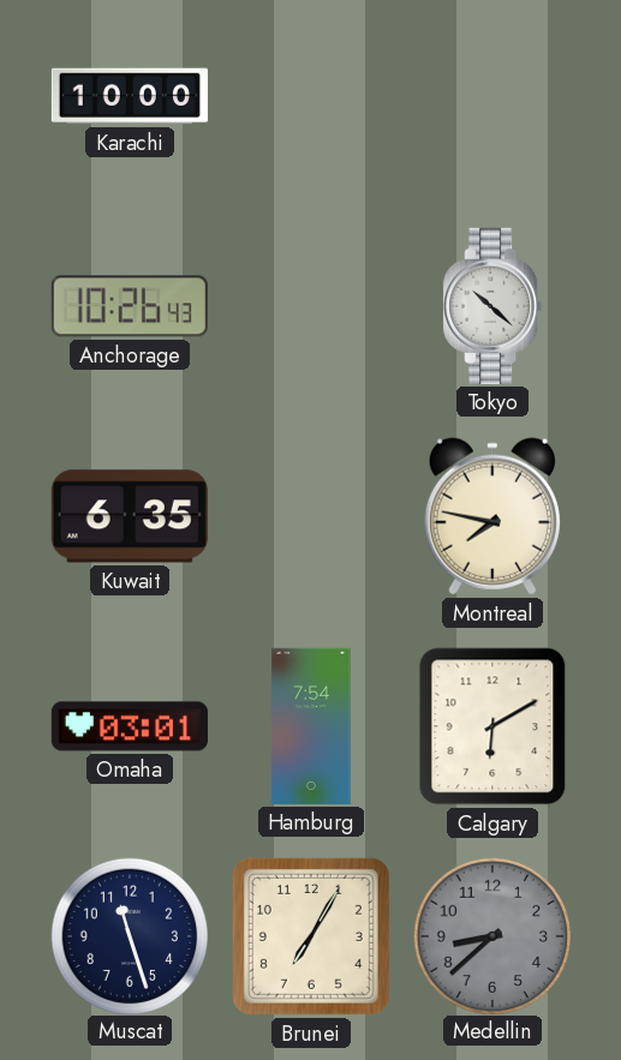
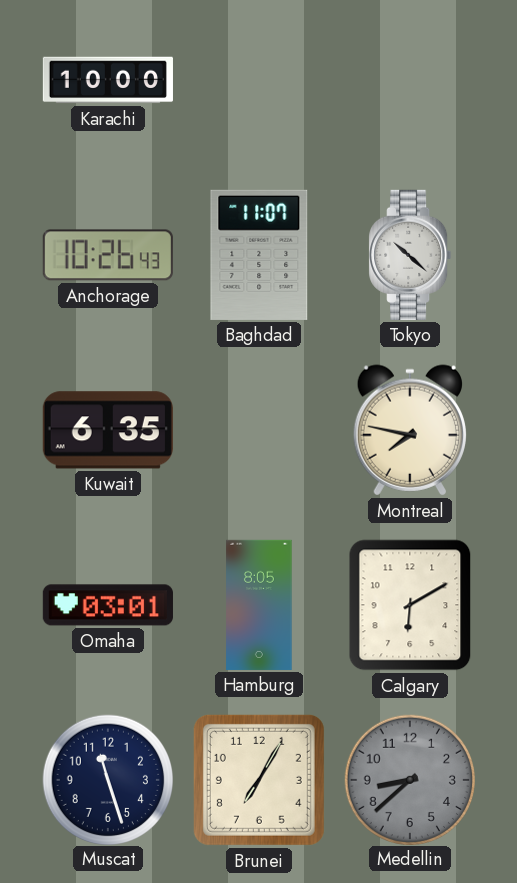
Baghdad: none -> 11:07 (259, 255)
Hamburg: 7:54 -> 8:05 (259, 605)
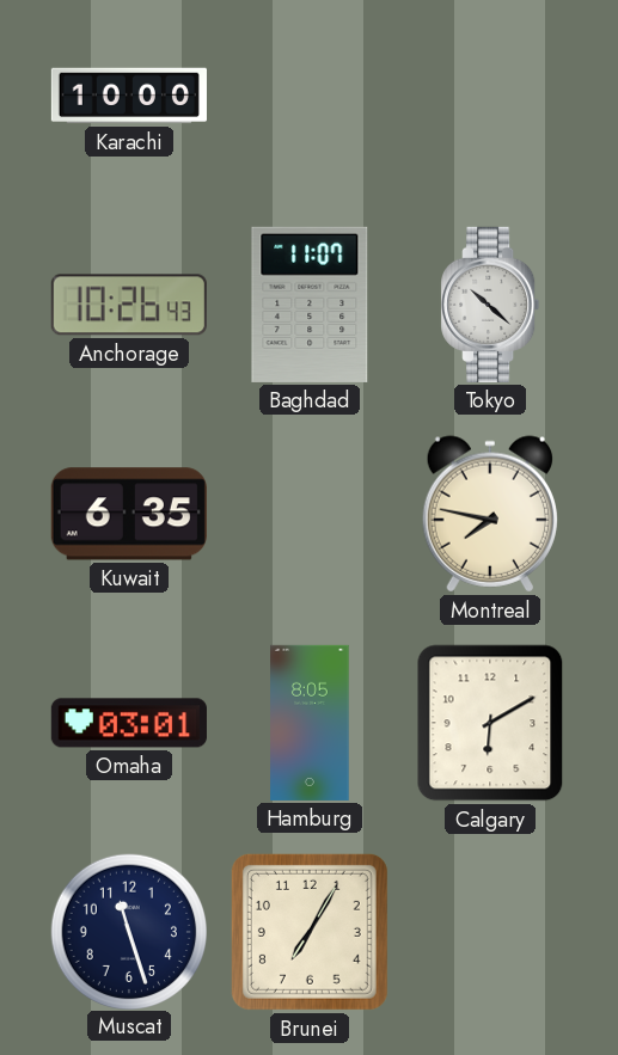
Medellin: 8:38 -> none (409, 779)
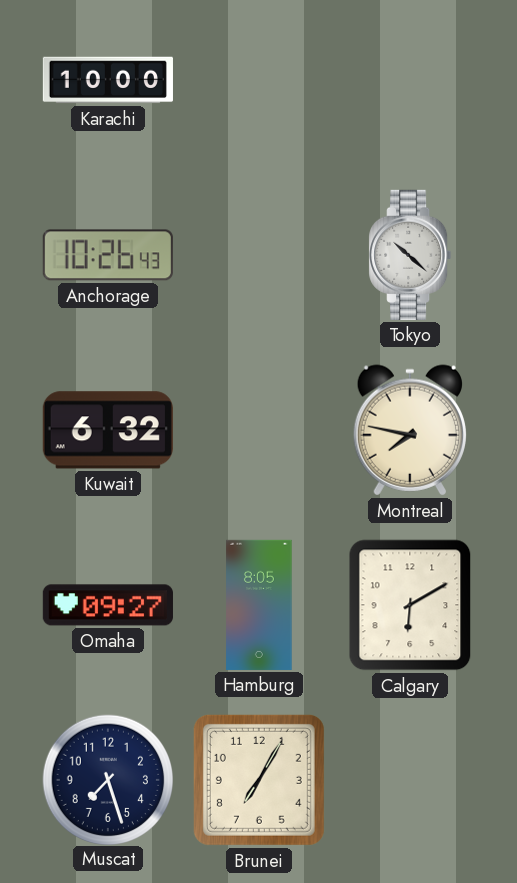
Baghdad: 11:07 -> none (310, 305)
Kuwait: 6:35 -> 6:32 (108, 430)
Omaha: 03:01 -> 09:27 (108, 605)
Muscat: 11:27 -> 7:27 (107, 779)
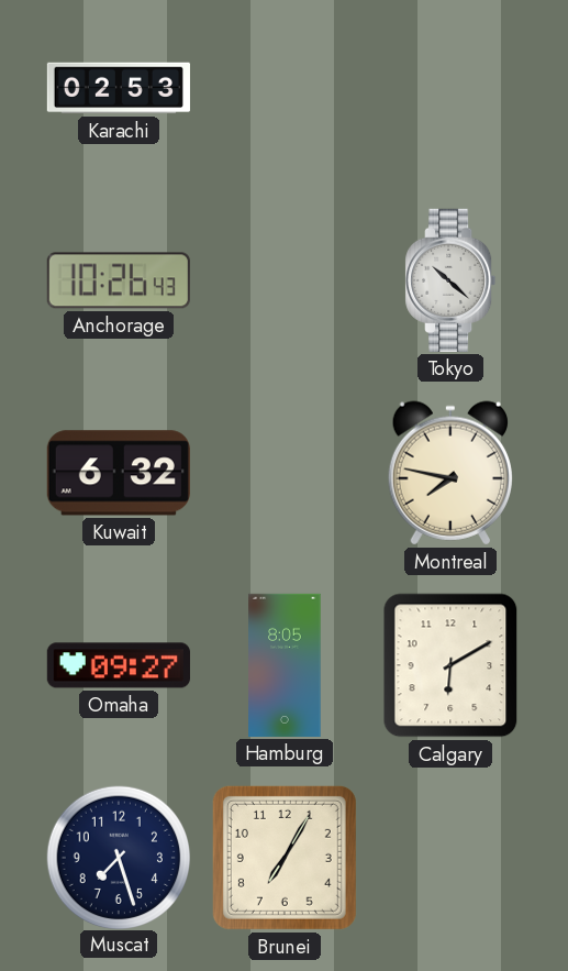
Karachi: 10:00 -> 02:53 (119, 88)
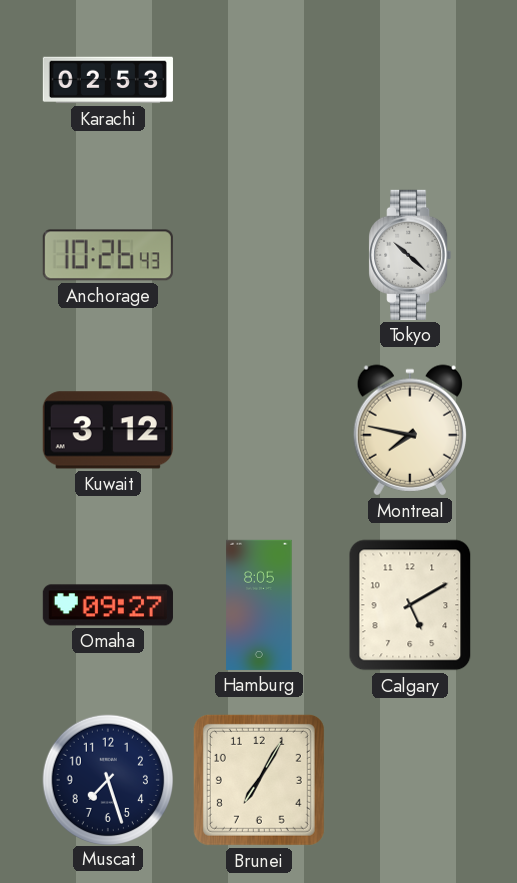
Kuwait: 6:32 -> 3:12 (108, 430)
Calgary: 6:10 -> 5:10 (410, 605)
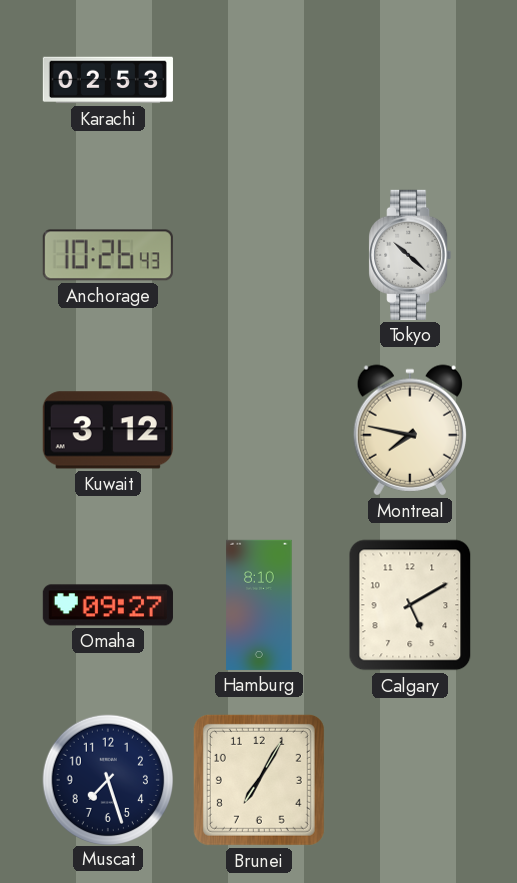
Hamburg: 8:05 -> 8:10 (259, 605)
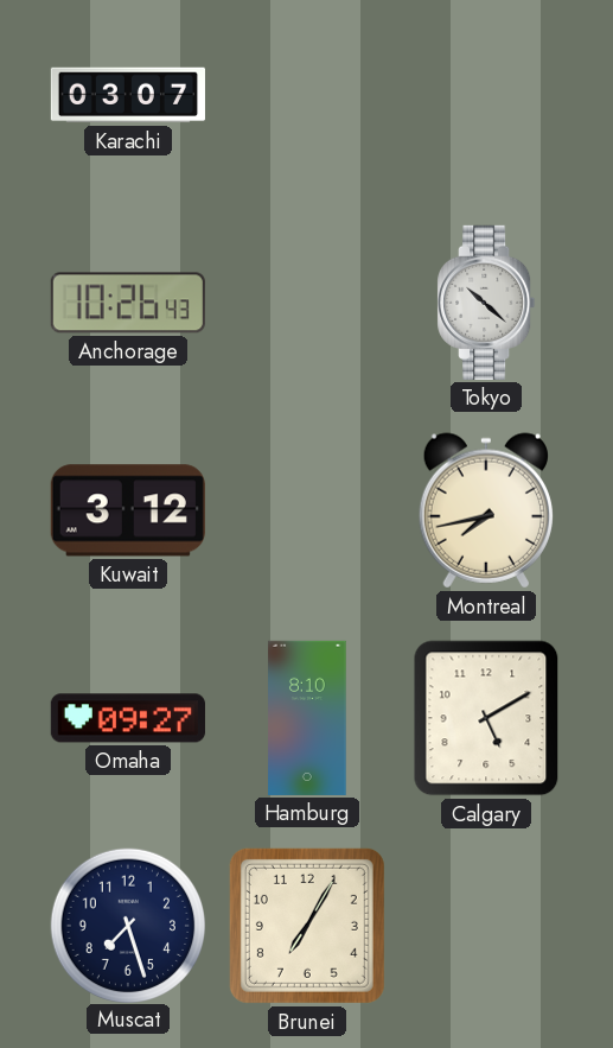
Karachi: 02:53 -> 03:07 (128, 95)
Montreal: 7:47 -> 7:43 (485, 510)
